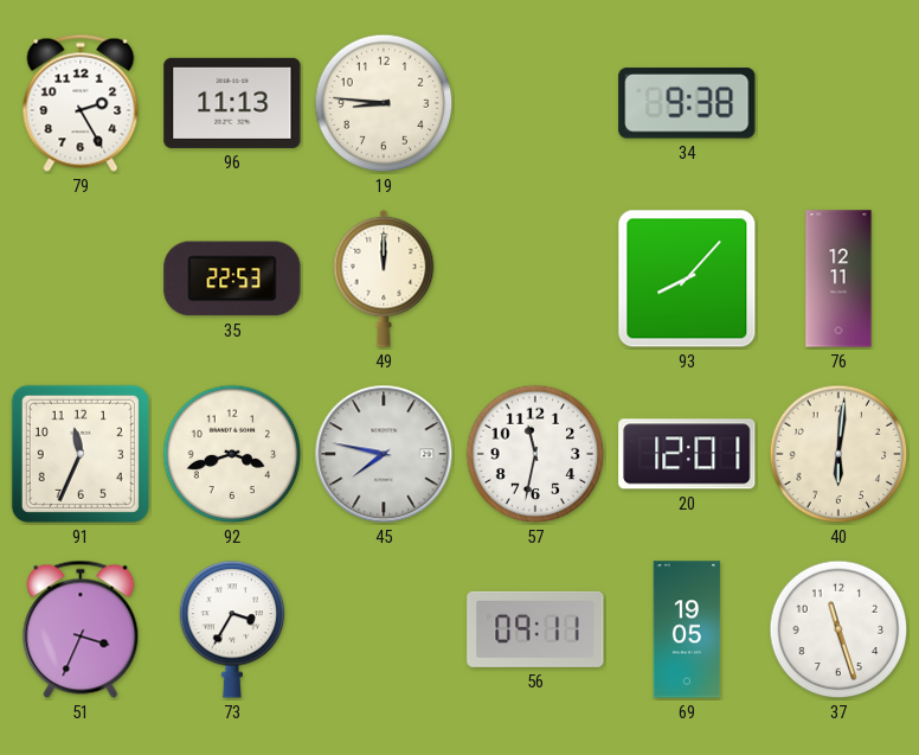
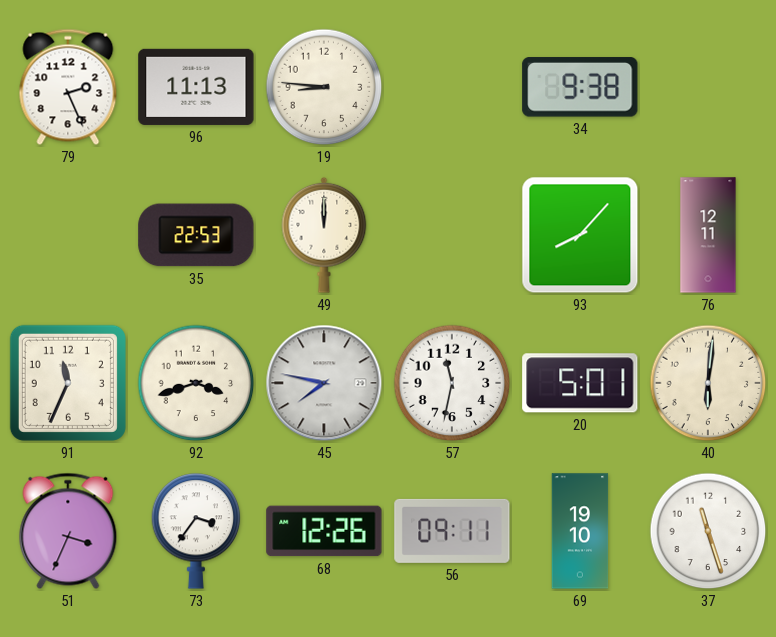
79: 2:25 -> 2:26 (68, 87)
20: 12:01 -> 5:01 (580, 383)
73: 3:35 -> 3:36 (196, 531)
68: none -> 12:26 (324, 531)
69: 19:05 -> 19:10 (580, 531)
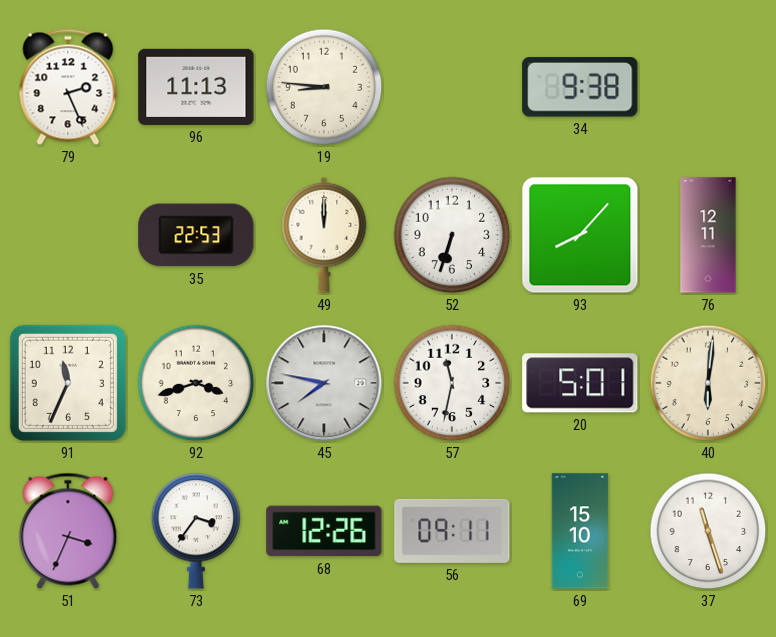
52: none -> 6:33 (452, 235)
69: 19:10 -> 15:10 (580, 531)
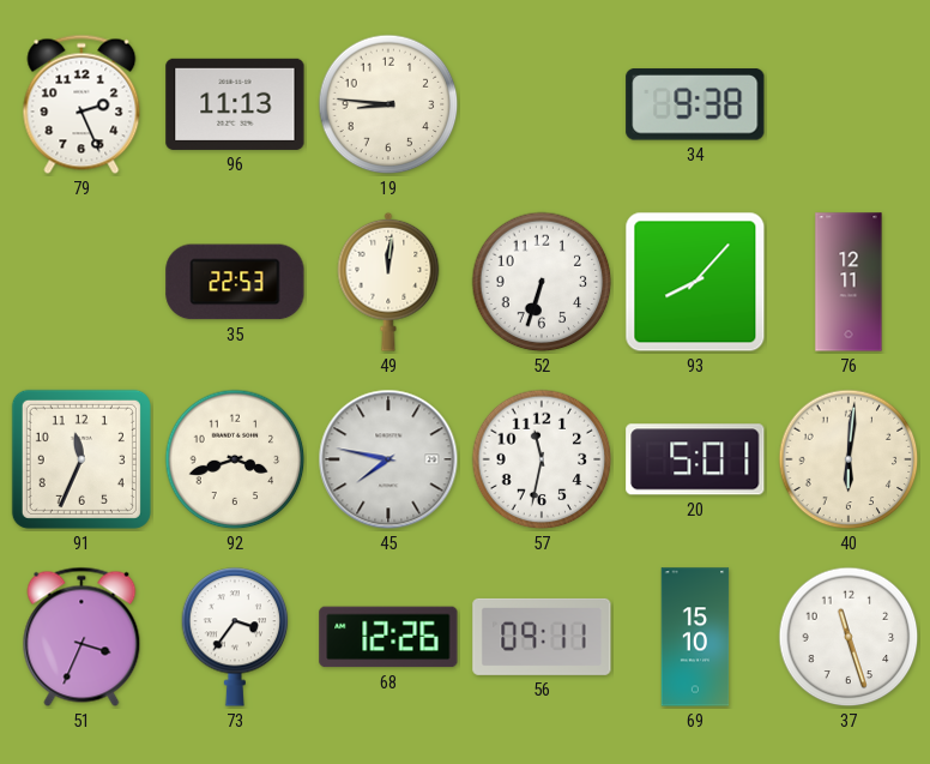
49: 12:00 -> 12:01 (388, 282)
